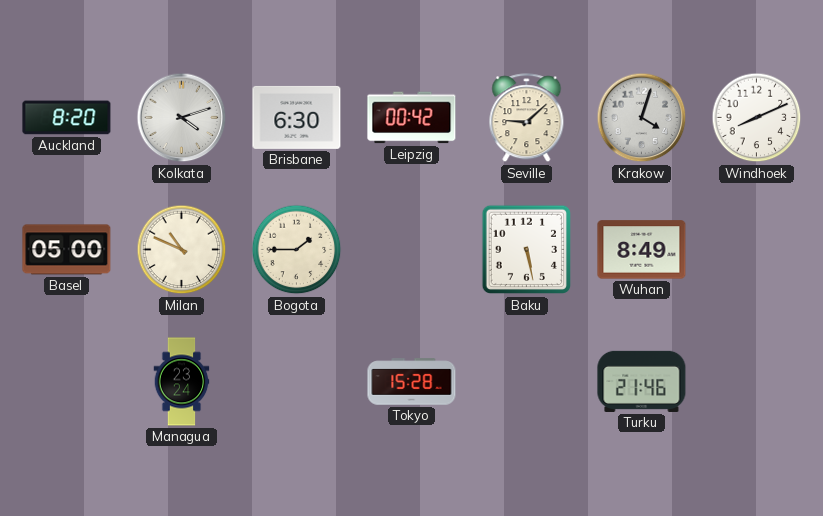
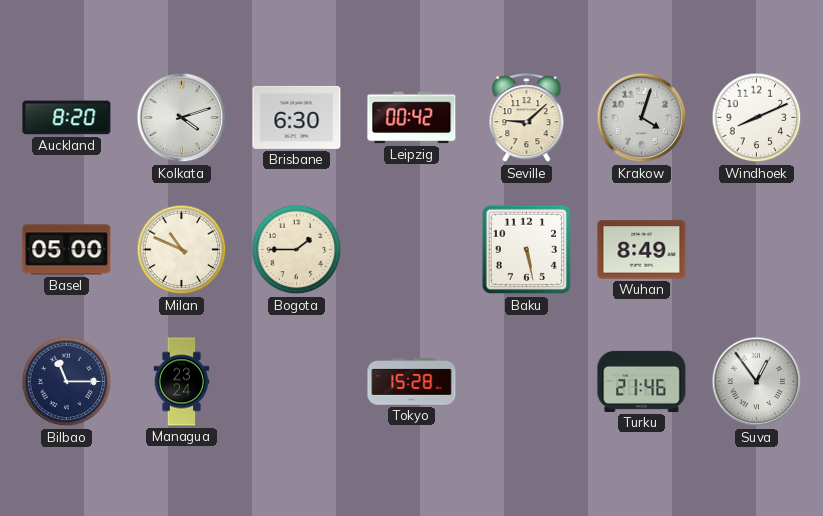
Bilbao: none -> 11:15 (67, 382)
Suva: none -> 12:54 (757, 382)
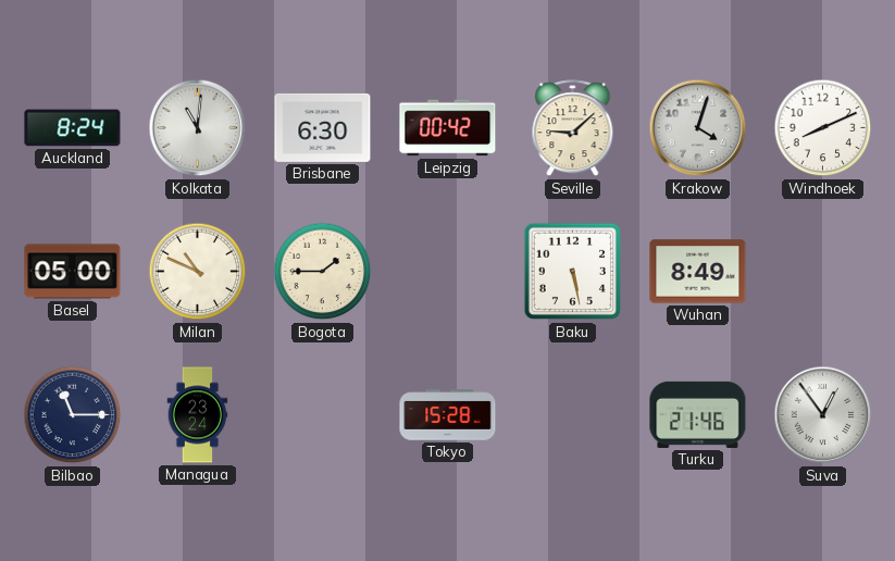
Auckland: 8:20 -> 8:24 (73, 128)
Kolkata: 4:12 -> 11:01 (198, 128)
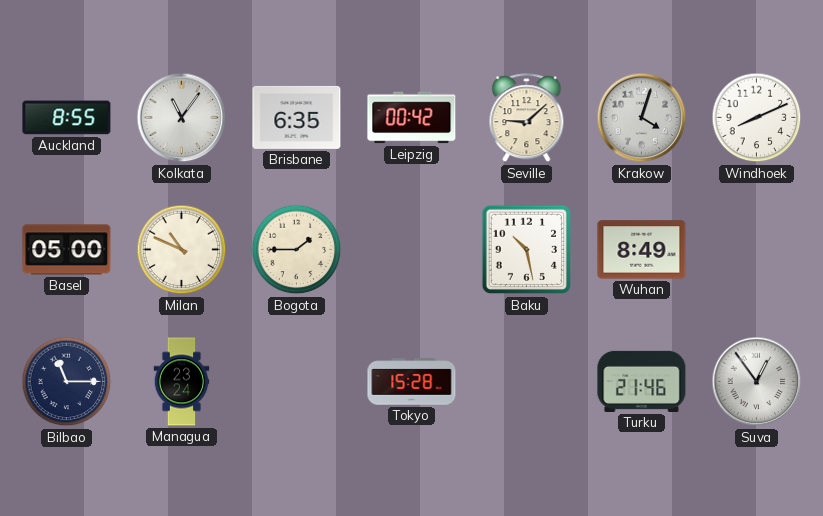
Auckland: 8:24 -> 8:55 (67, 118)
Kolkata: 11:01 -> 11:06 (182, 118)
Brisbane: 6:30 -> 6:35 (297, 117)
Baku: 5:28 -> 10:28 (527, 250)
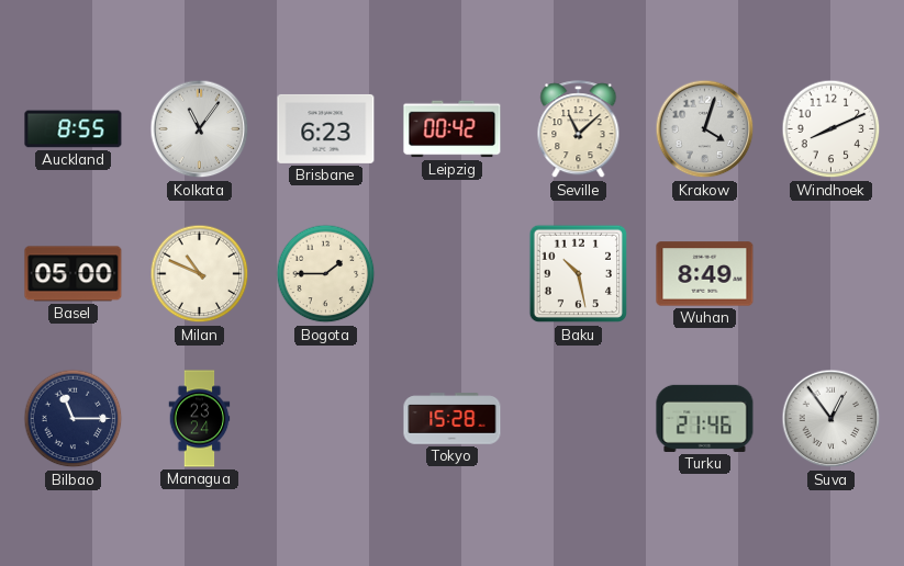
Brisbane: 6:35 -> 6:23 (326, 128)
Seville: 9:08 -> 11:08 (579, 129)
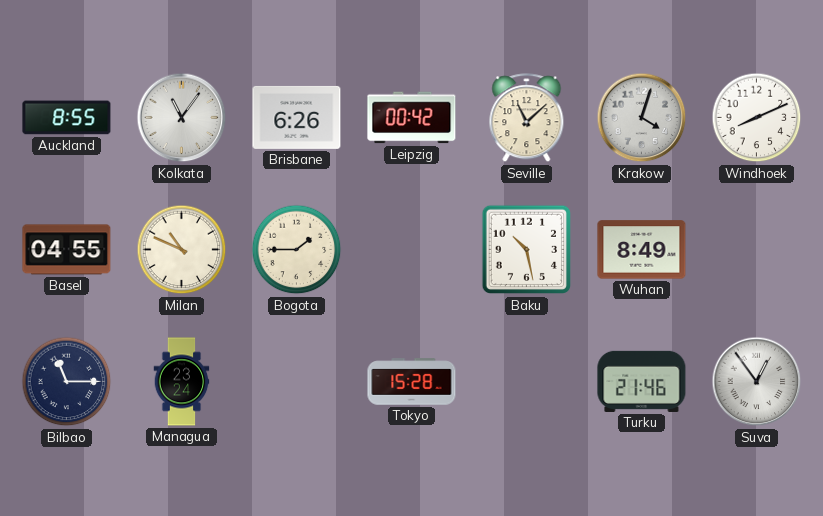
Brisbane: 6:23 -> 6:26 (297, 117)
Basel: 05:00 -> 04:55 (67, 250)
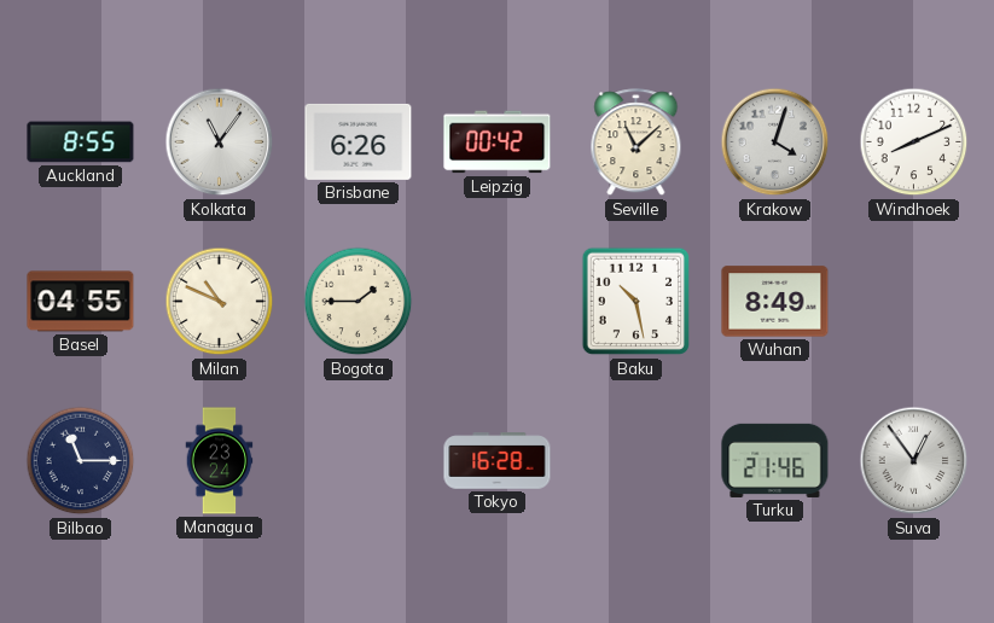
Tokyo: 15:28 -> 16:28 (498, 461)
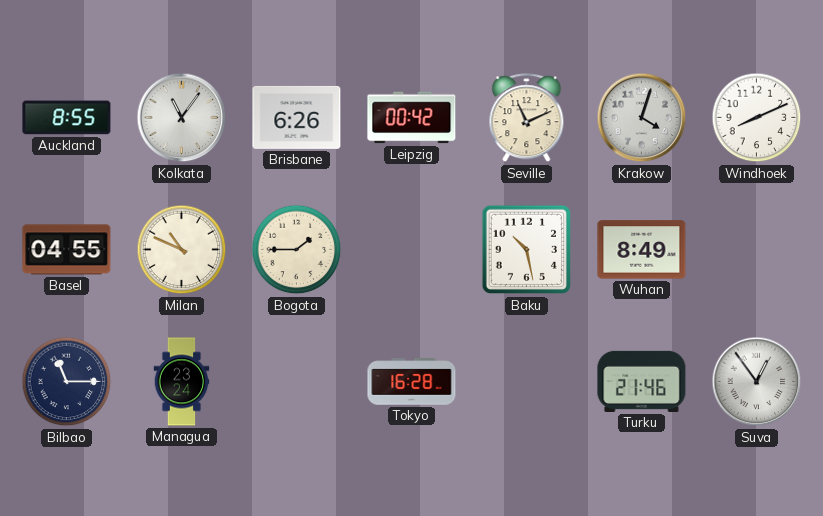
Seville: 11:08 -> 11:11 (527, 118)
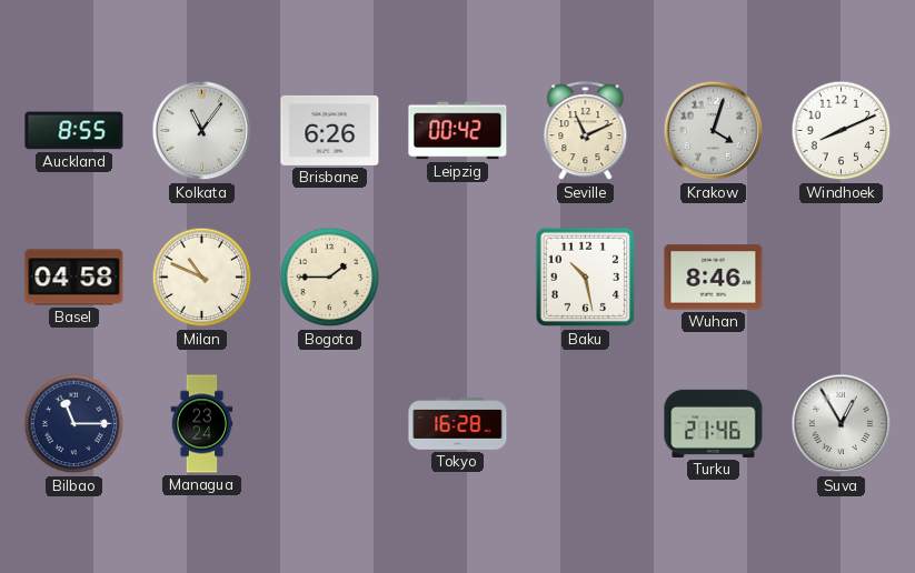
Basel: 04:55 -> 04:58 (74, 278)
Wuhan: 8:49 -> 8:46 (714, 278)
Suva: 12:54 -> 12:55 (842, 424)
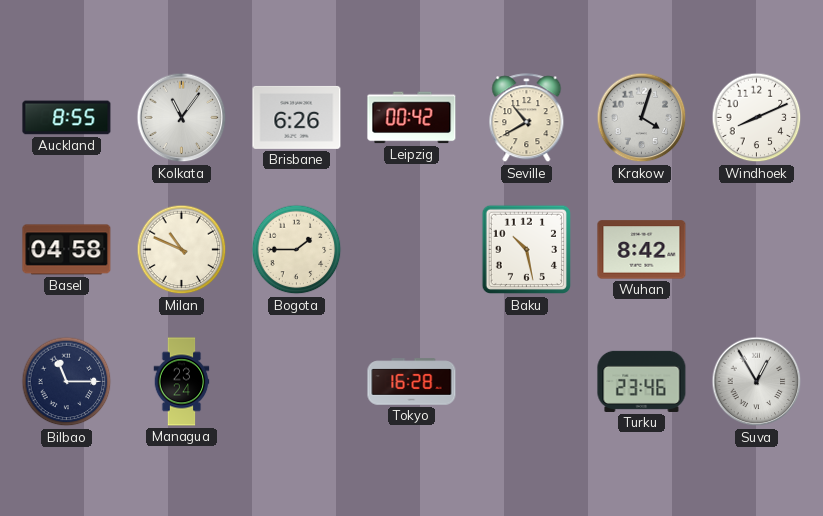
Seville: 11:11 -> 10:40 (527, 118)
Wuhan: 8:46 -> 8:42 (642, 250)
Turku: 21:46 -> 23:46 (642, 381)
